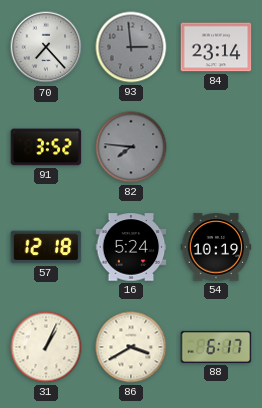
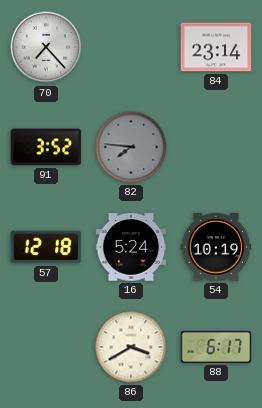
93: 2:59 -> none (131, 47)
31: 1:04 -> none (46, 347)
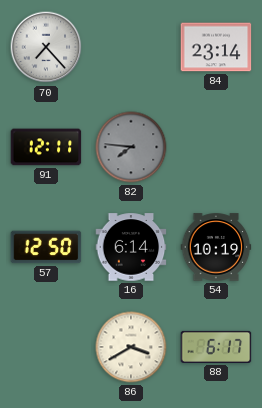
91: 3:52 -> 12:11 (46, 147)
57: 12:18 -> 12:50 (46, 247)
16: 5:24 -> 6:14 (131, 247)
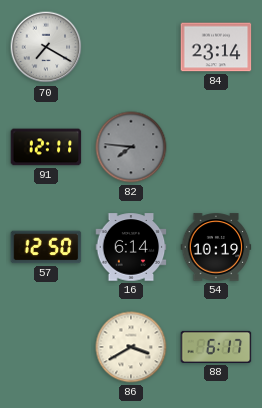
70: 7:23 -> 7:20 (46, 47)
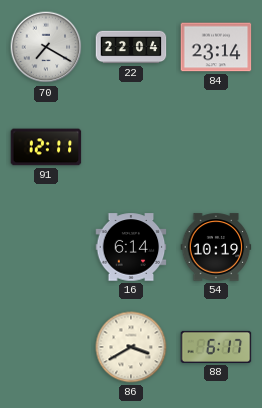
22: none -> 22:04 (131, 47)
82: 7:46 -> none (131, 147)
57: 12:50 -> none (46, 247)
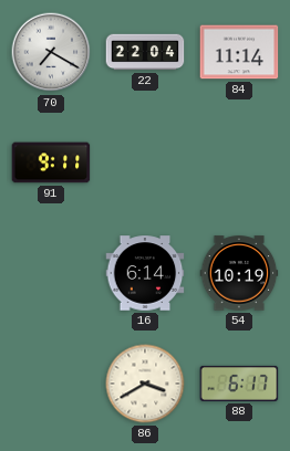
84: 23:14 -> 11:14 (239, 52)
91: 12:11 -> 9:11 (51, 162)
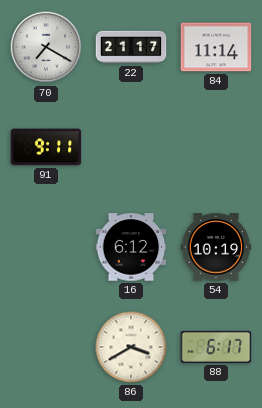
22: 22:04 -> 21:17 (131, 47)
16: 6:14 -> 6:12 (131, 247)
